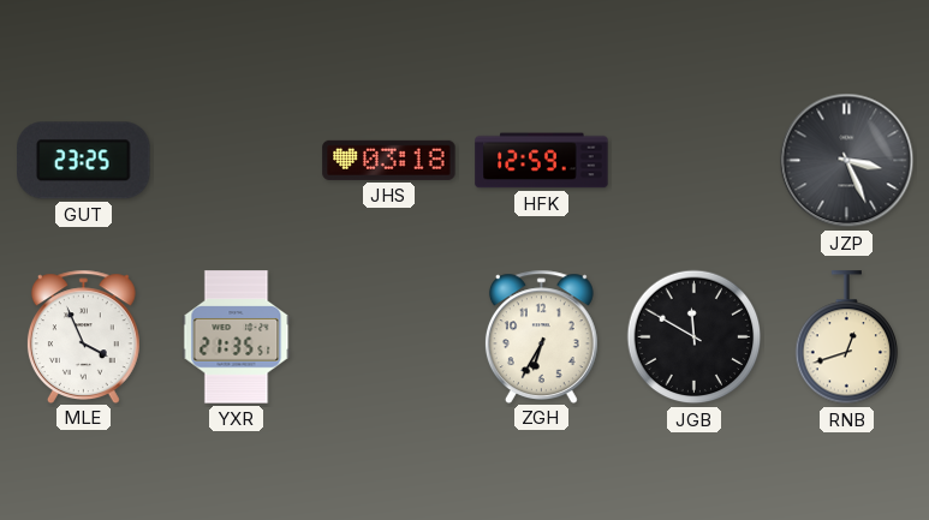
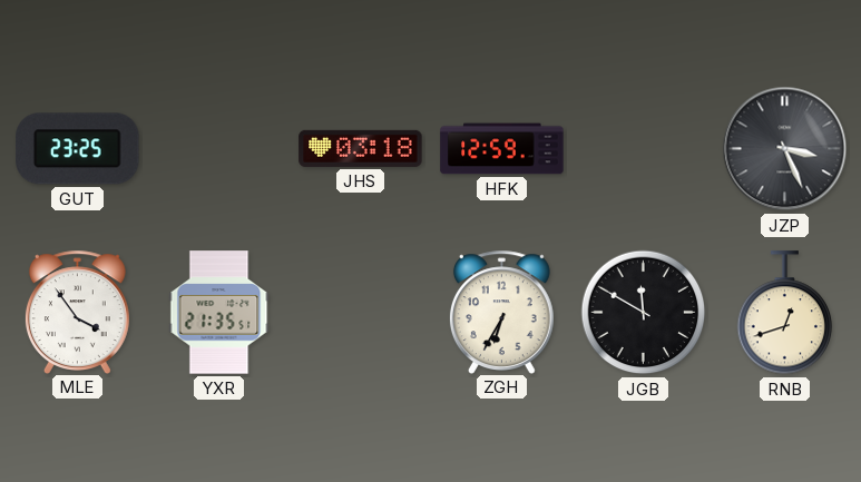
MLE: 3:56 -> 3:54 (77, 312)
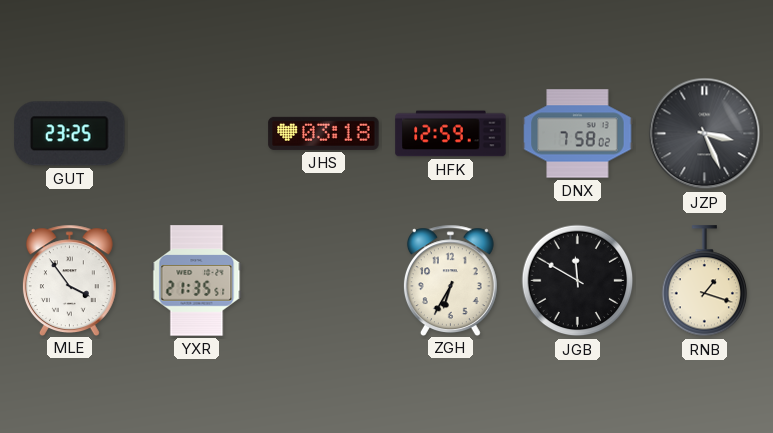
DNX: none -> 7:58 (578, 134)
RNB: 12:42 -> 1:18 (705, 281)
